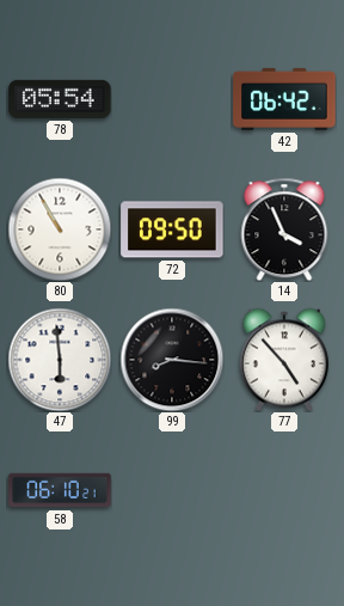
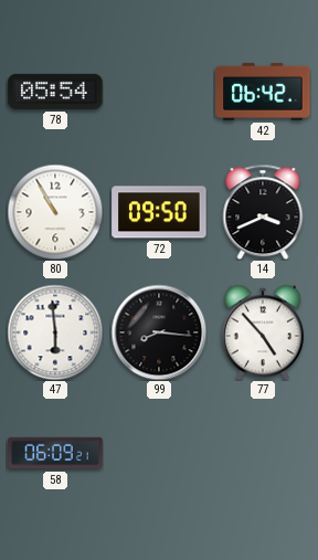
14: 3:56 -> 3:41 (263, 212)
58: 06:10 -> 06:09 (55, 453)
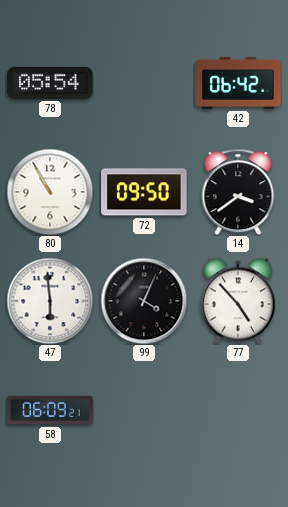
14: 3:41 -> 3:39 (238, 192)
99: 8:16 -> 4:04 (144, 301)
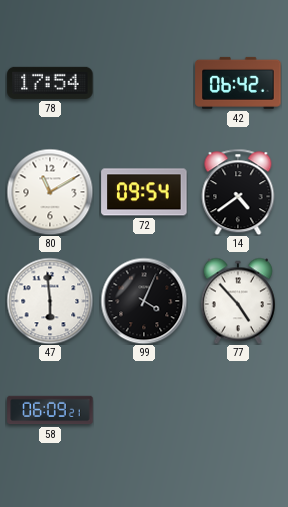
78: 05:54 -> 17:54 (50, 83)
80: 10:55 -> 11:10 (50, 192)
72: 09:50 -> 09:54 (144, 192)
14: 3:39 -> 4:39 (238, 192)
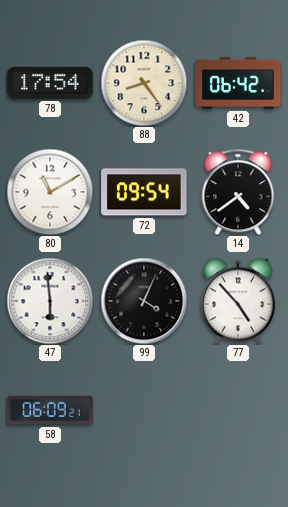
88: none -> 8:24 (144, 83)
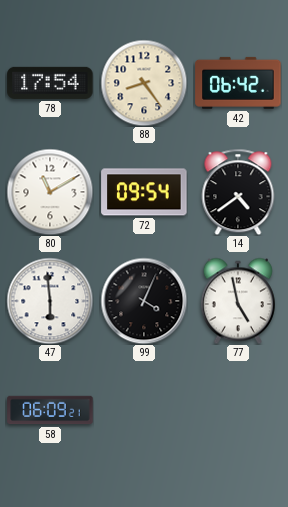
77: 4:53 -> 4:58 (238, 301)
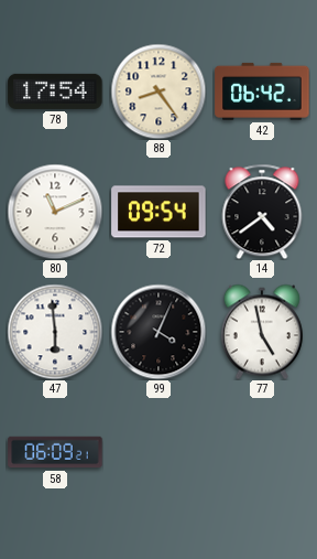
80: 11:10 -> 11:11 (55, 212)
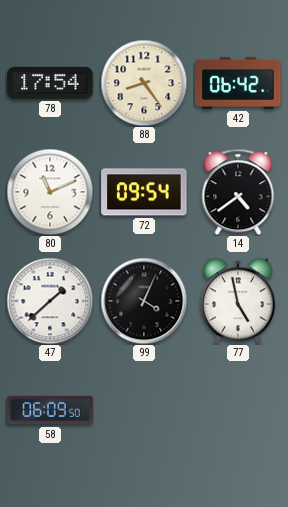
47: 5:59 -> 1:38 (50, 301)
58: 06:09:21 -> 06:09:50 (50, 410)
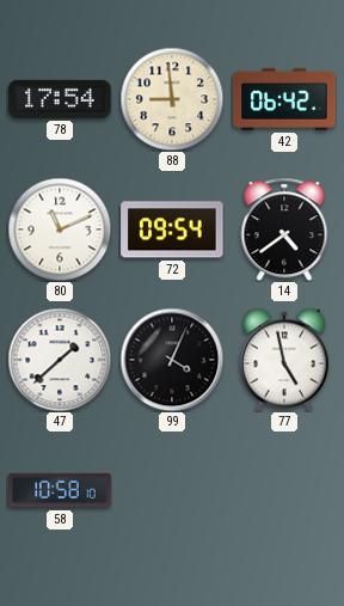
88: 8:24 -> 8:59 (172, 99)
58: 06:09 -> 10:58 (60, 490)
